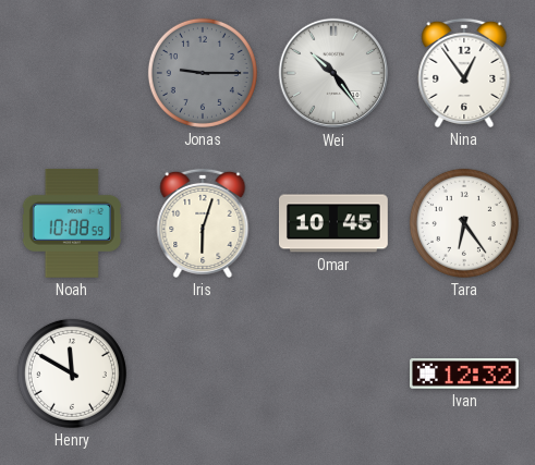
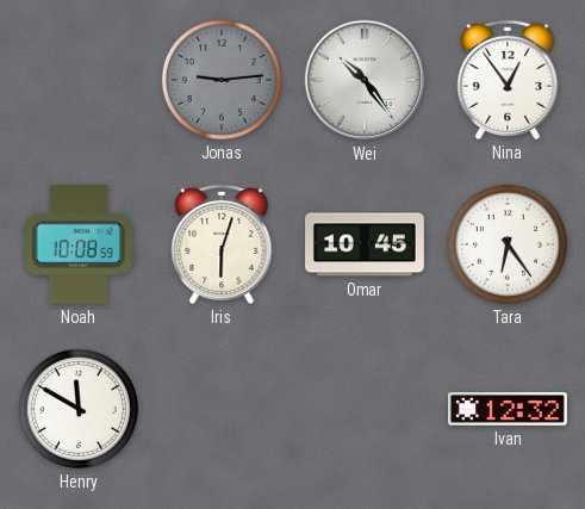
Jonas: 9:15 -> 9:14 (222, 80)
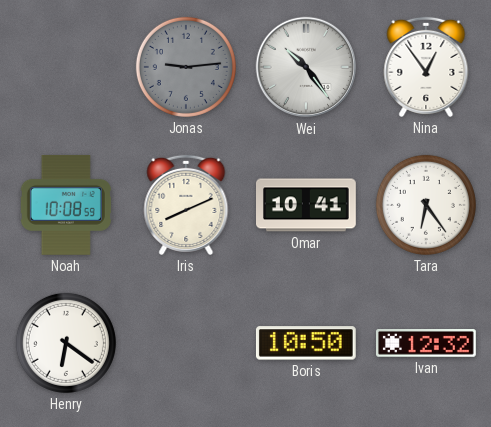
Iris: 6:03 -> 8:11 (186, 205)
Omar: 10:45 -> 10:41 (307, 205)
Henry: 11:50 -> 6:21 (66, 343)
Boris: none -> 10:50 (306, 343)
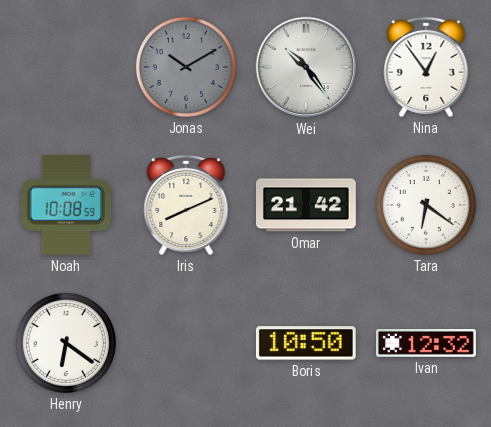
Jonas: 9:14 -> 10:10 (186, 67)
Omar: 10:41 -> 21:42 (307, 205)
Tara: 6:24 -> 6:21 (426, 205)
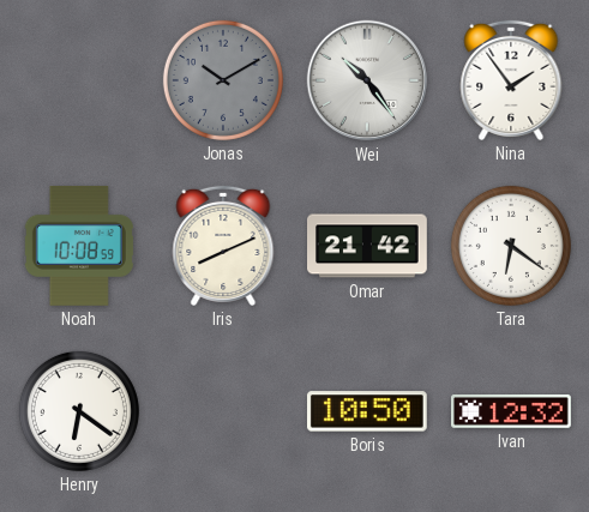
Nina: 12:54 -> 1:54 (511, 80)
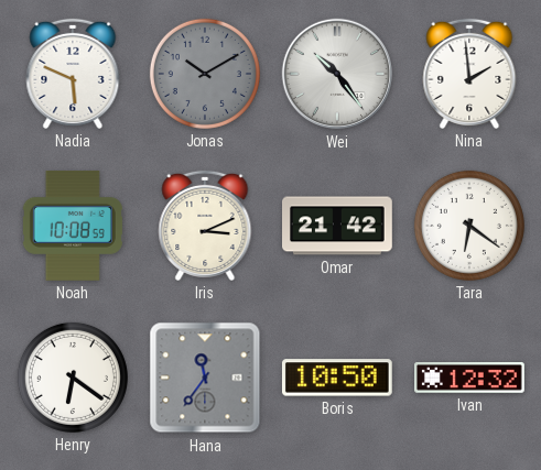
Nadia: none -> 5:49 (73, 74)
Nina: 1:54 -> 1:59 (469, 74)
Iris: 8:11 -> 3:11 (205, 226)
Hana: none -> 11:36 (205, 378)
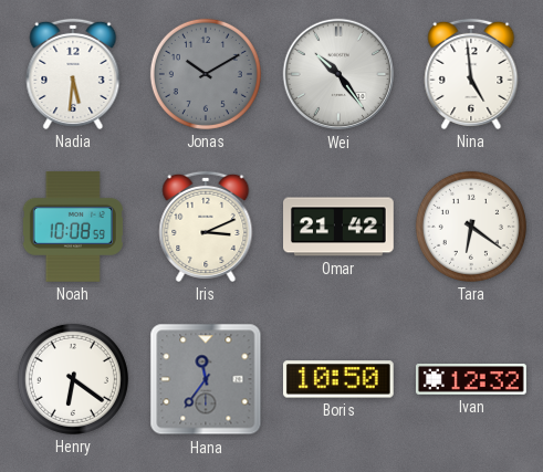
Nadia: 5:49 -> 5:31 (73, 74)
Nina: 1:59 -> 4:59 (471, 74)
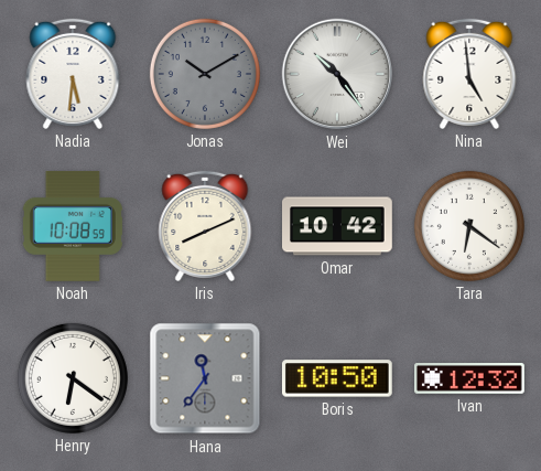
Iris: 3:11 -> 8:11 (205, 226)
Omar: 21:42 -> 10:42 (338, 226)
